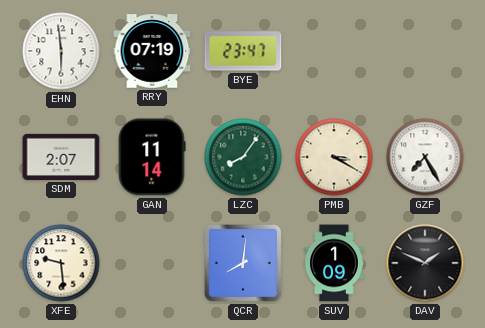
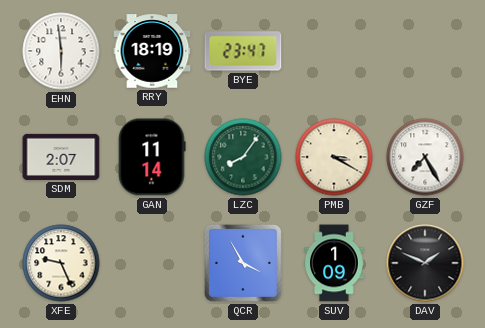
RRY: 07:19 -> 18:19 (152, 51)
XFE: 9:29 -> 9:26 (61, 263)
QCR: 8:01 -> 3:55 (243, 263)
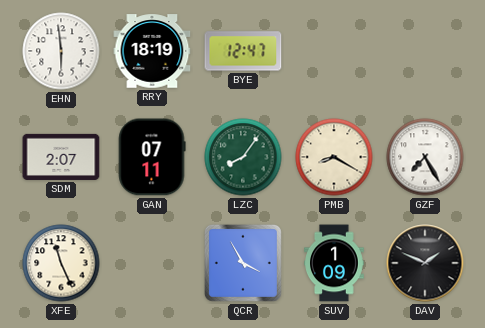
BYE: 23:47 -> 12:47 (243, 51)
GAN: 11:14 -> 07:11 (152, 157)
PMB: 3:20 -> 8:20 (334, 157)
XFE: 9:26 -> 11:26 (61, 263)
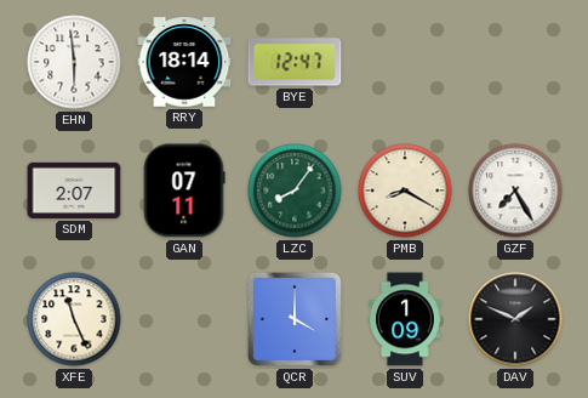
RRY: 18:19 -> 18:14 (184, 62)
QCR: 3:55 -> 4:00 (295, 319)
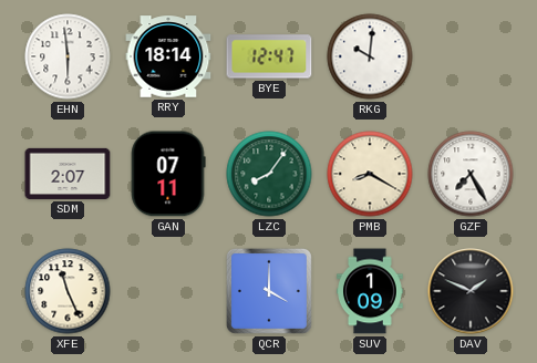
RKG: none -> 10:01 (370, 56)
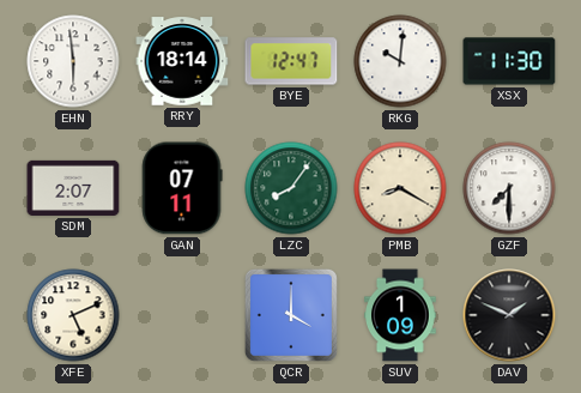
XSX: none -> 11:30 (509, 61)
GZF: 7:25 -> 7:30 (509, 188)
XFE: 11:26 -> 5:11 (73, 315)
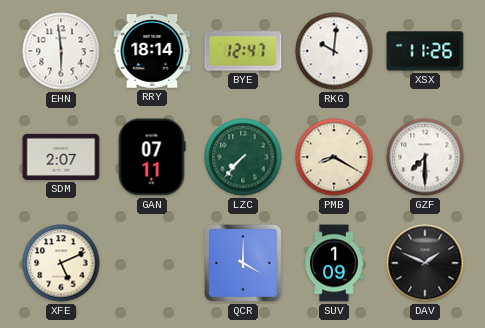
XSX: 11:30 -> 11:26 (425, 51)
LZC: 8:06 -> 7:37 (243, 157)
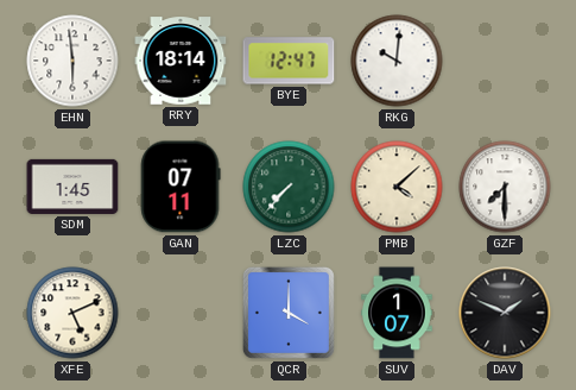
XSX: 11:26 -> none (425, 51)
SDM: 2:07 -> 1:45 (72, 187)
PMB: 8:20 -> 4:08 (397, 187)
SUV: 1:09 -> 1:07 (398, 313)
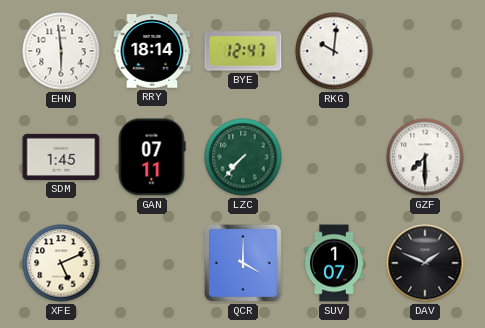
PMB: 4:08 -> none (397, 187)
